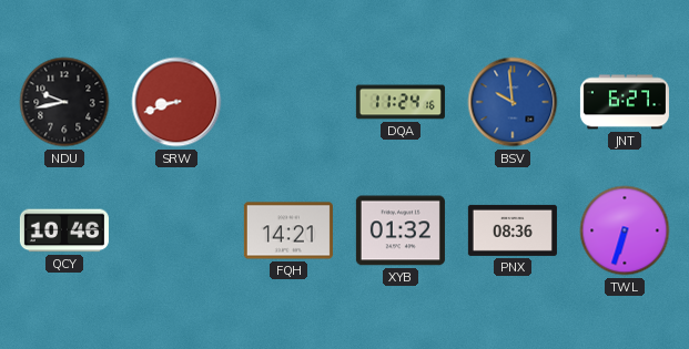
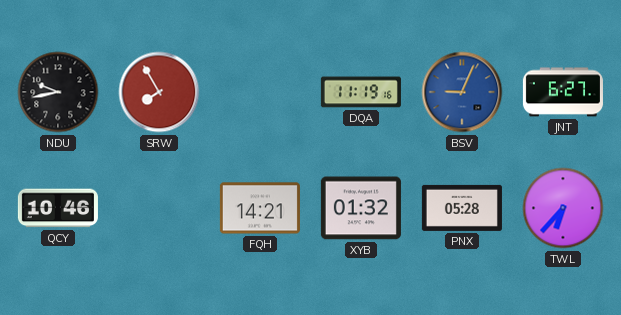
SRW: 8:42 -> 7:55 (159, 92)
DQA: 11:24 -> 11:19 (361, 92)
BSV: 9:59 -> 9:04 (462, 92)
PNX: 08:36 -> 05:28 (462, 208)
TWL: 6:33 -> 6:37 (563, 208)
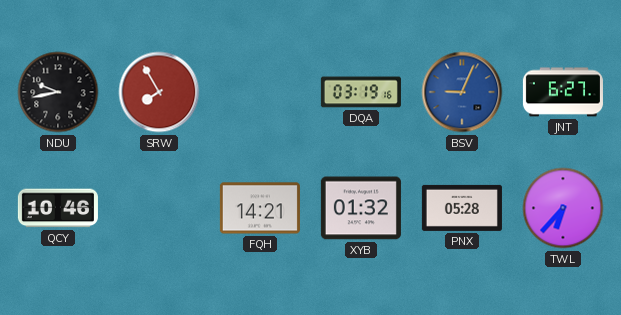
DQA: 11:19 -> 03:19 (361, 92)
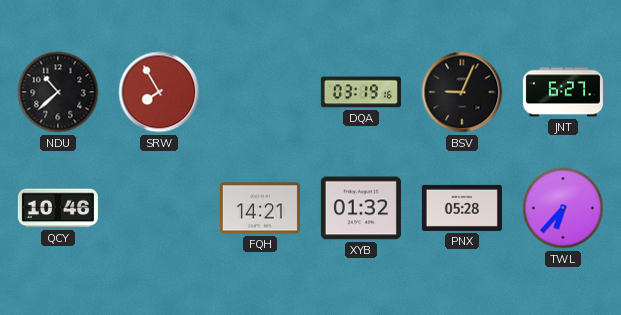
NDU: 9:43 -> 10:38 (58, 92)
BSV dial: blue -> black (462, 92)
